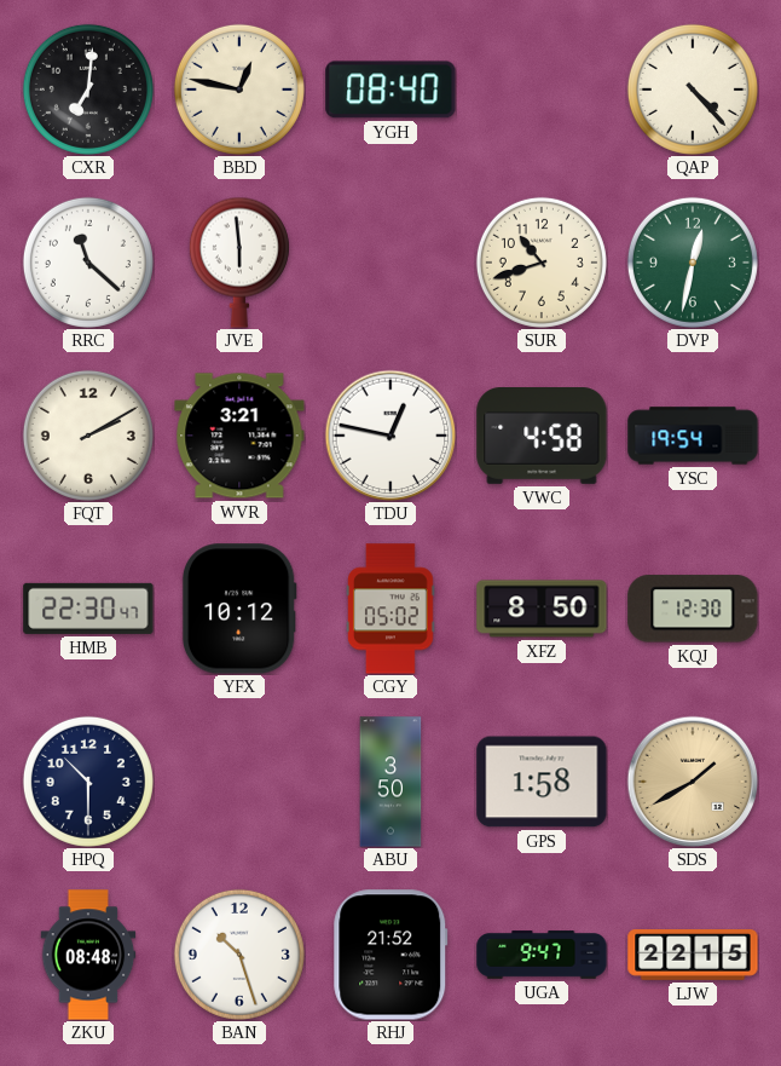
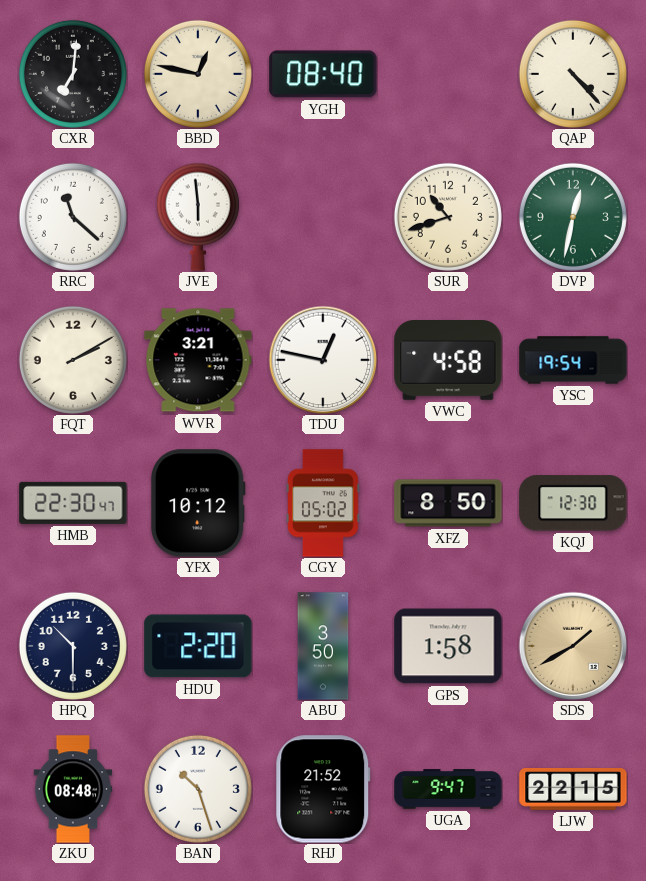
HDU: none -> 2:20 (198, 646)
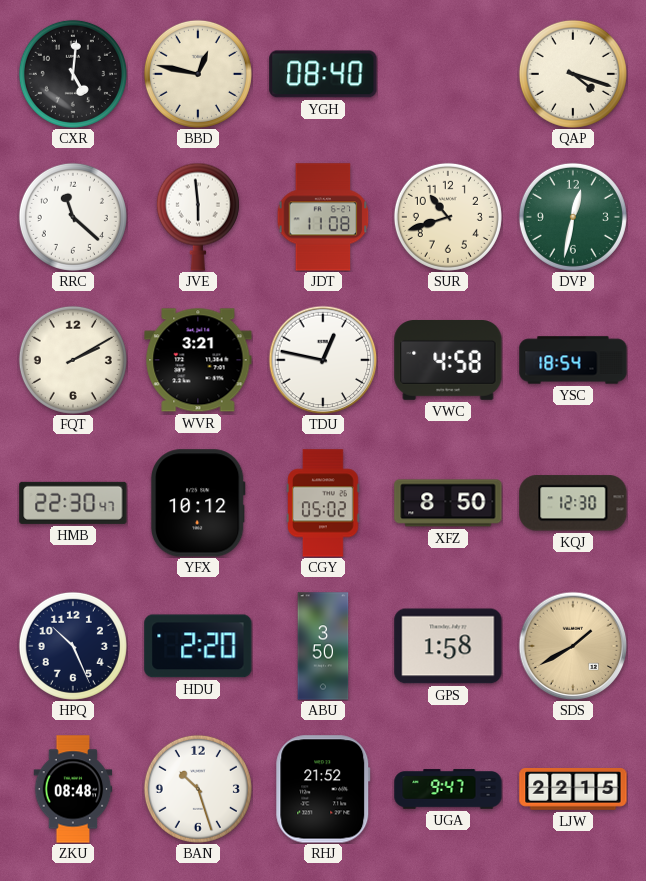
CXR: 7:01 -> 5:01 (73, 74)
QAP: 4:23 -> 4:18 (573, 74)
JDT: none -> 11:08 (323, 217)
YSC: 19:54 -> 18:54 (573, 360)
HPQ: 10:30 -> 10:26 (73, 646)
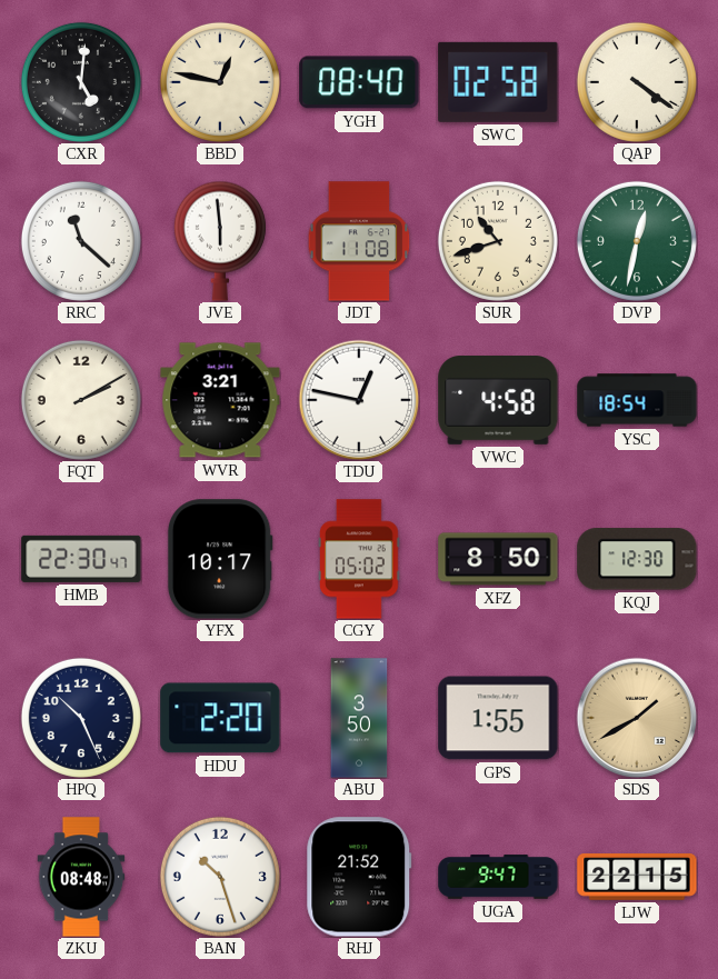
SWC: none -> 02:58 (498, 82)
QAP: 4:18 -> 4:21 (637, 82)
YFX: 10:12 -> 10:17 (220, 559)
GPS: 1:58 -> 1:55 (498, 718)
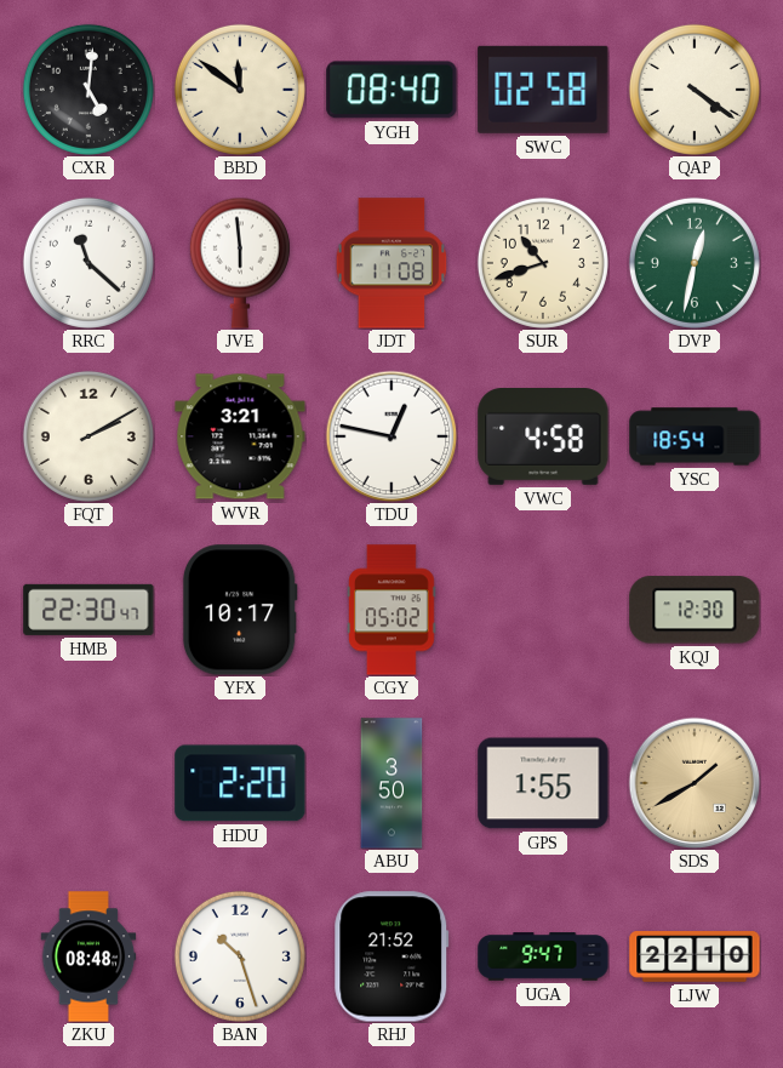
BBD: 12:47 -> 11:51 (240, 90)
XFZ: 8:50 -> none (498, 559)
HPQ: 10:26 -> none (81, 718)
LJW: 22:15 -> 22:10 (695, 958)
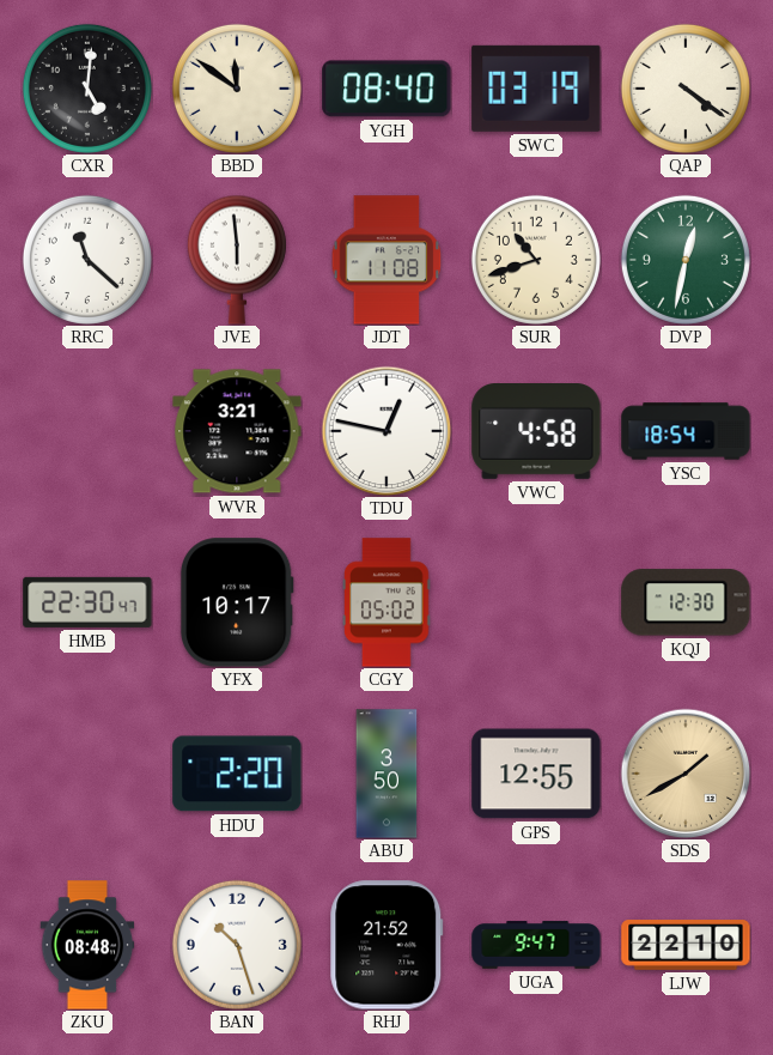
SWC: 02:58 -> 03:19 (536, 89)
FQT: 2:10 -> none (88, 436)
GPS: 1:55 -> 12:55 (536, 774)
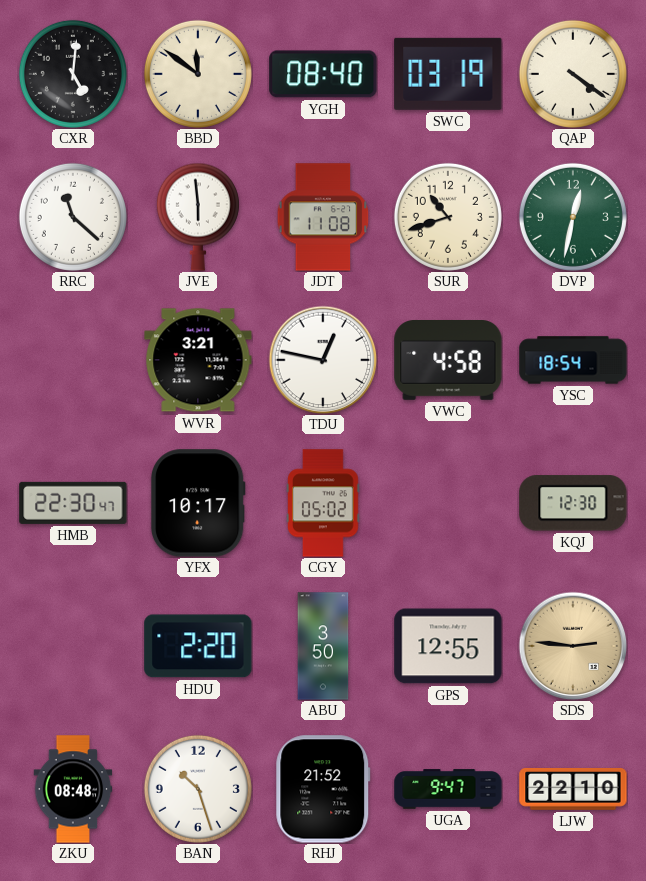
SDS: 1:40 -> 2:46 (573, 646)
